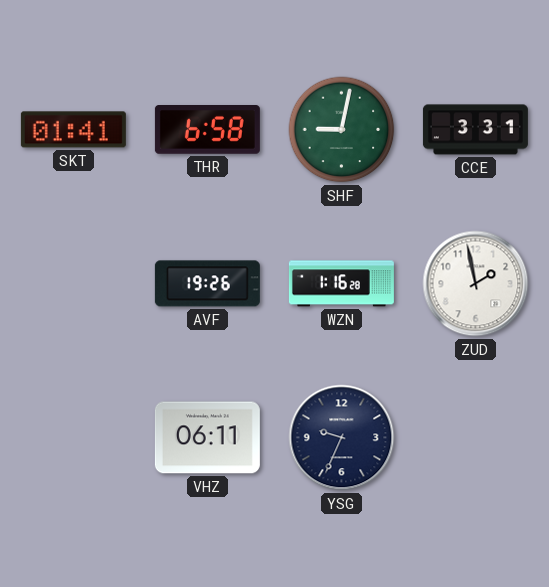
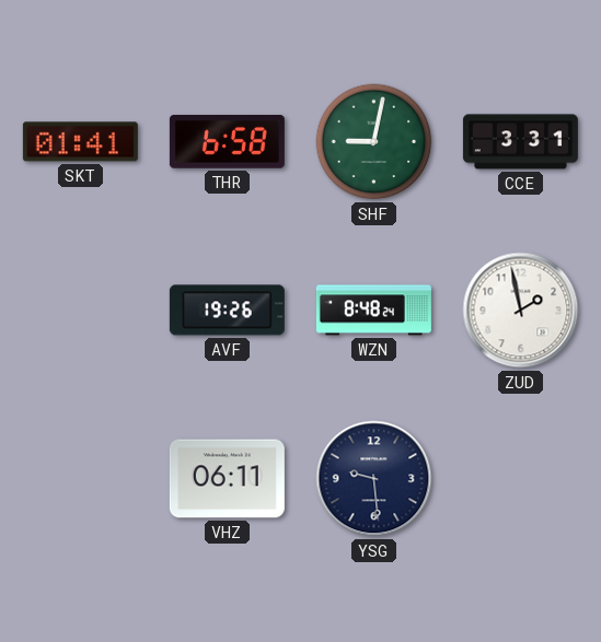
WZN: 1:16 -> 8:48 (373, 311)
YSG: 9:34 -> 9:29 (374, 479)
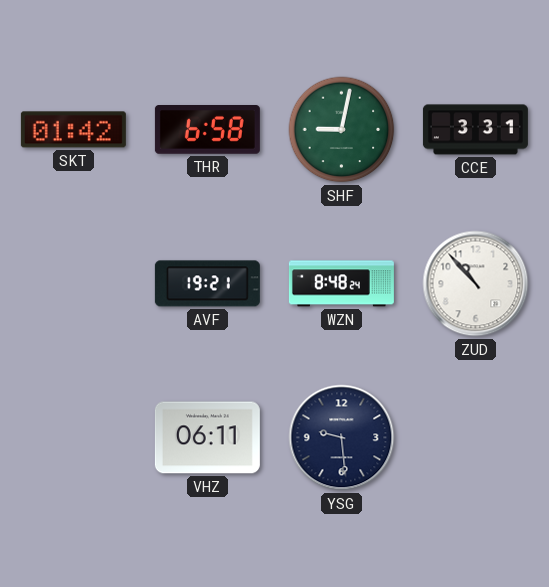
SKT: 01:41 -> 01:42 (73, 130)
AVF: 19:26 -> 19:21 (207, 284)
ZUD: 1:58 -> 10:53 (476, 284)
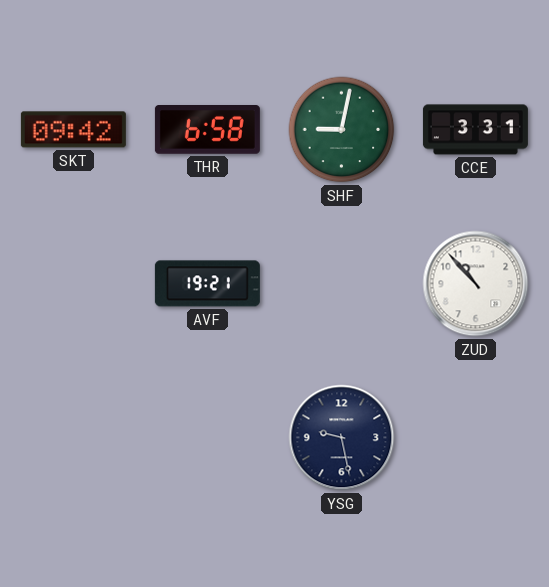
SKT: 01:42 -> 09:42 (73, 130)
WZN: 8:48 -> none (341, 284)
VHZ: 06:11 -> none (207, 438)
YSG: 9:29 -> 9:28 (342, 438)
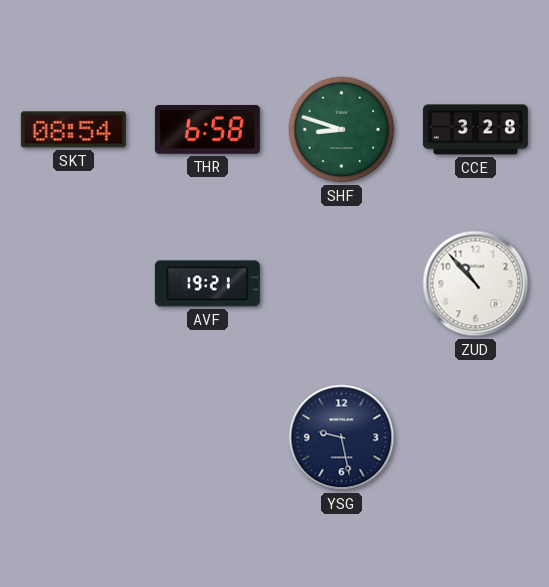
SKT: 09:42 -> 08:54 (73, 130)
SHF: 9:02 -> 8:48 (342, 130)
CCE: 3:31 -> 3:28 (475, 130)
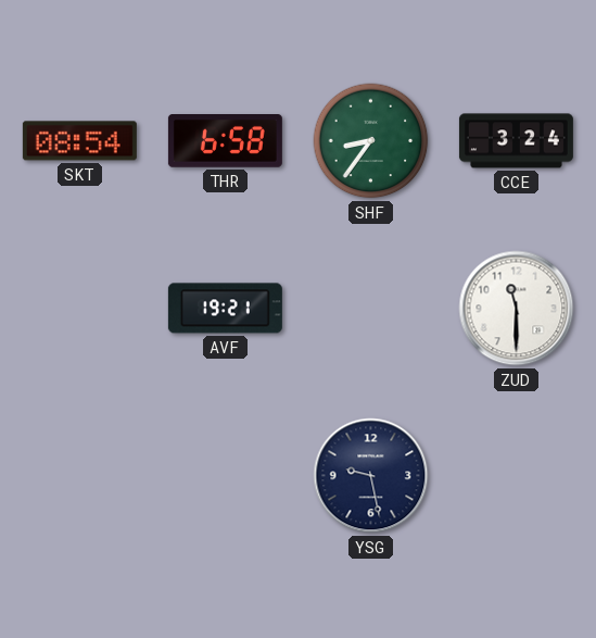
SHF: 8:48 -> 8:36 (371, 141)
CCE: 3:28 -> 3:24 (516, 141)
ZUD: 10:53 -> 11:30 (517, 309)
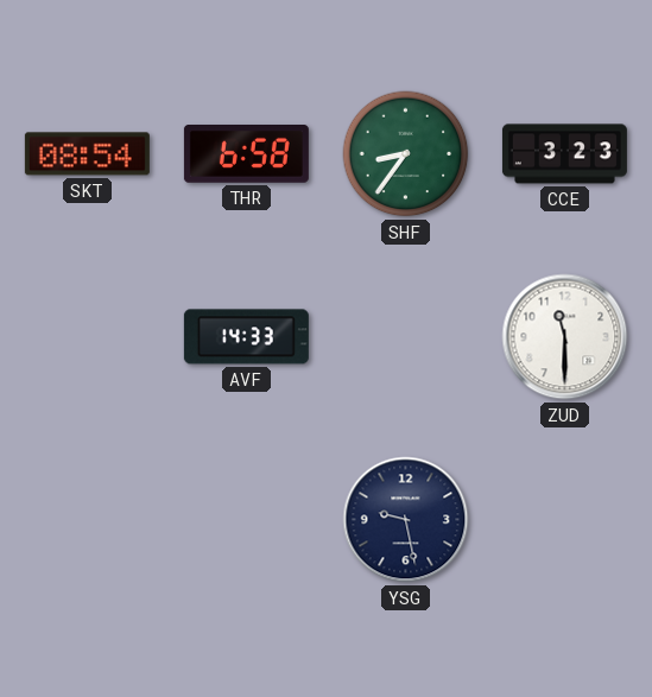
CCE: 3:24 -> 3:23 (564, 154)
AVF: 19:21 -> 14:33 (246, 337)
